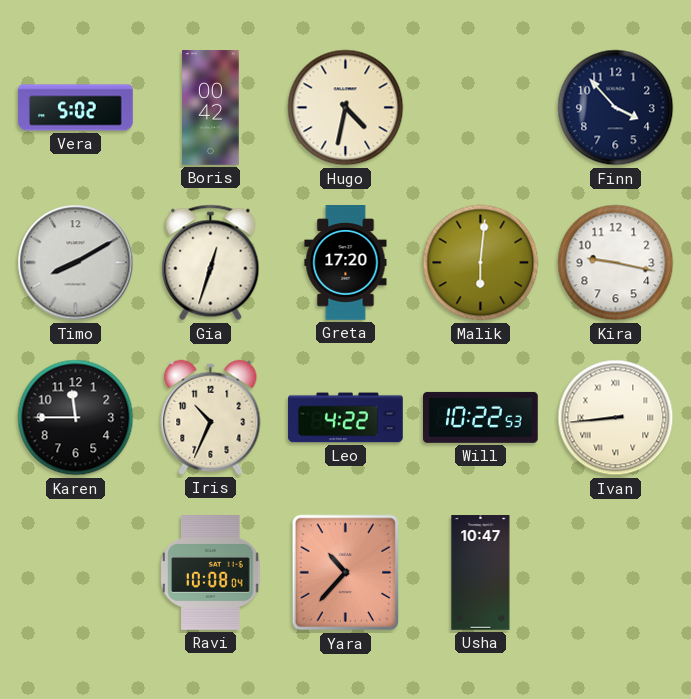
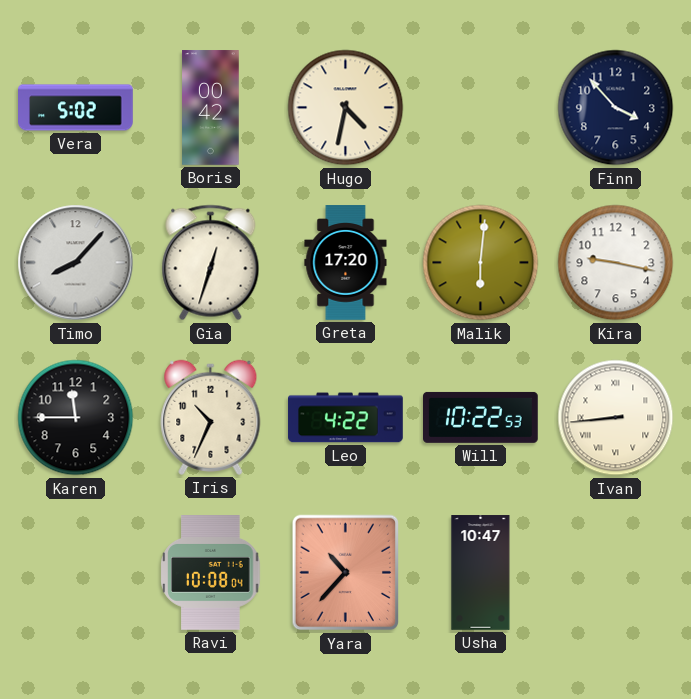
Timo: 8:10 -> 8:07 (76, 263)
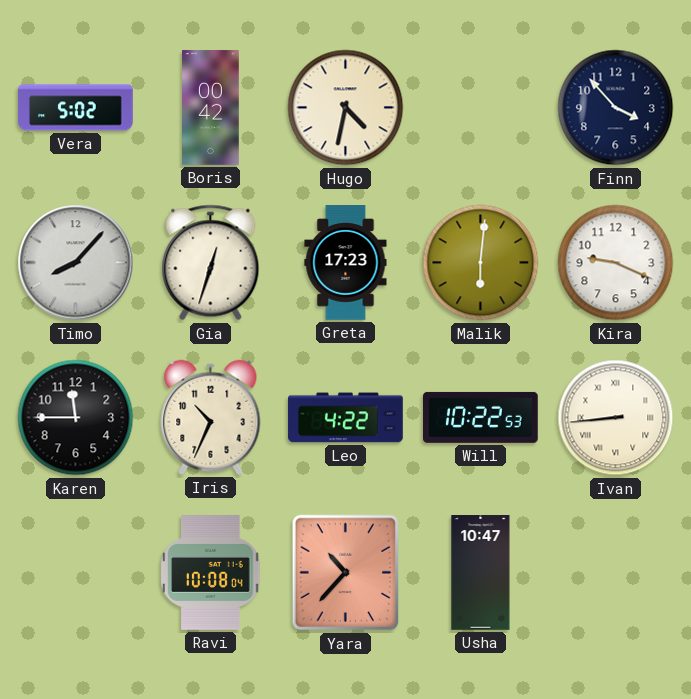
Greta: 17:20 -> 17:23 (346, 263)
Kira: 9:17 -> 9:19 (616, 263)
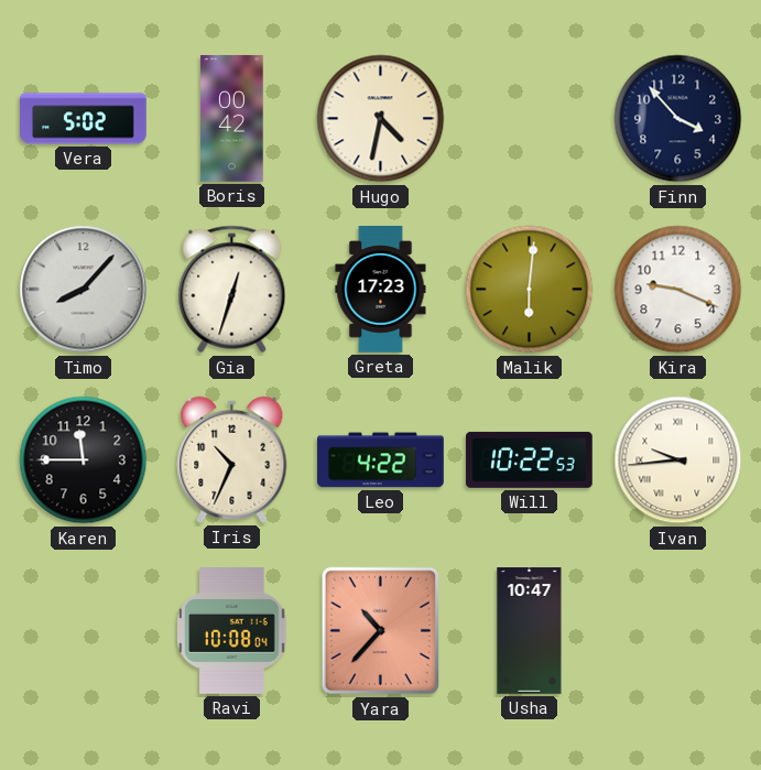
Ivan: 8:44 -> 9:44 (678, 460)
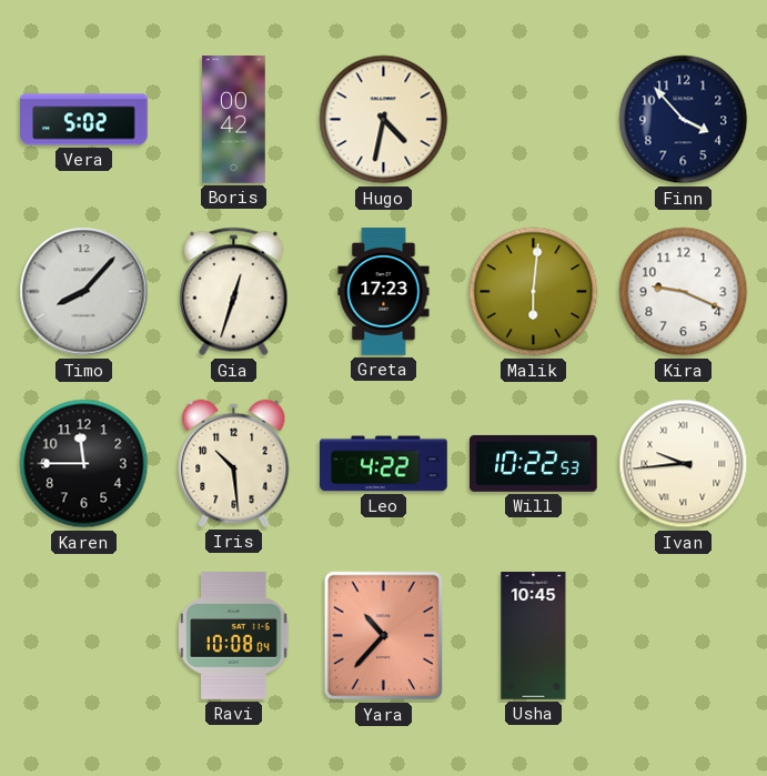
Iris: 10:34 -> 10:29 (234, 463)
Usha: 10:47 -> 10:45 (534, 636)
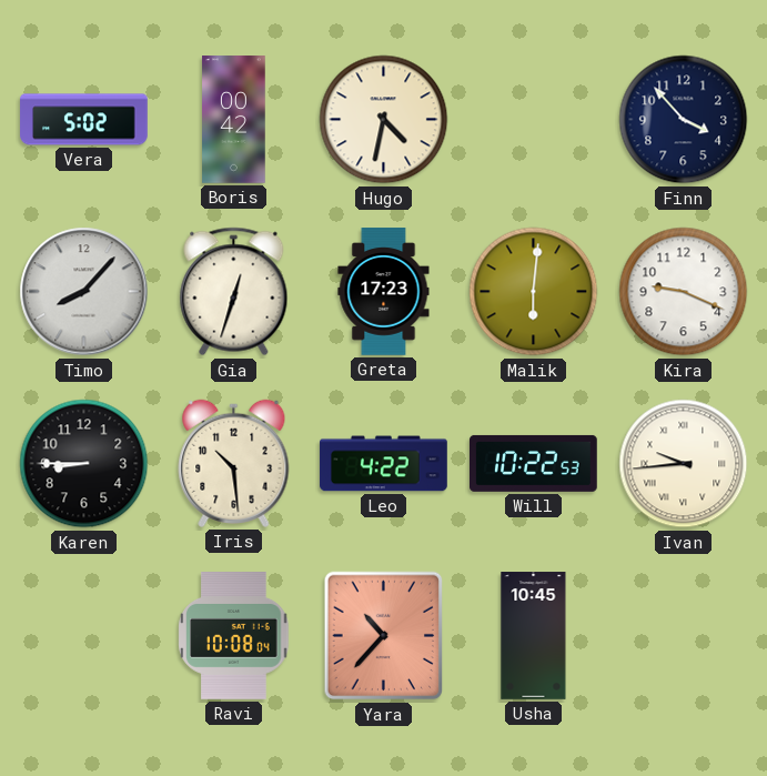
Karen: 11:45 -> 8:45 (84, 464)
